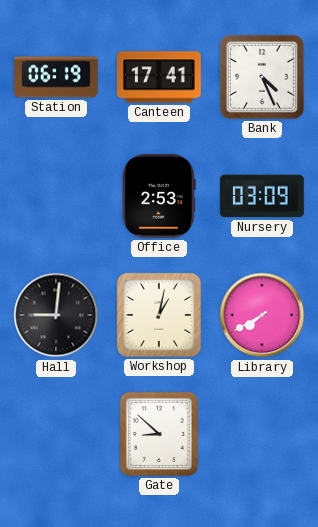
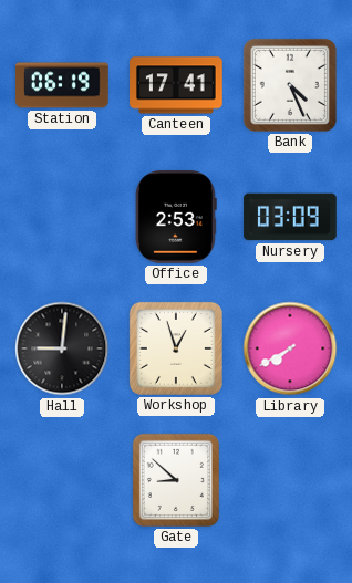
Workshop: 1:02 -> 12:57 (176, 348)
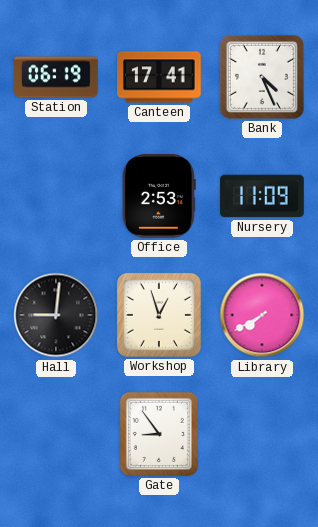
Nursery: 03:09 -> 11:09 (262, 196)
Gate: 8:52 -> 8:54 (159, 434)
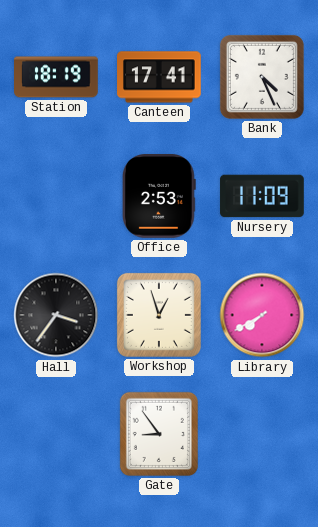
Station: 06:19 -> 18:19 (56, 77)
Hall: 9:01 -> 3:36 (56, 315)
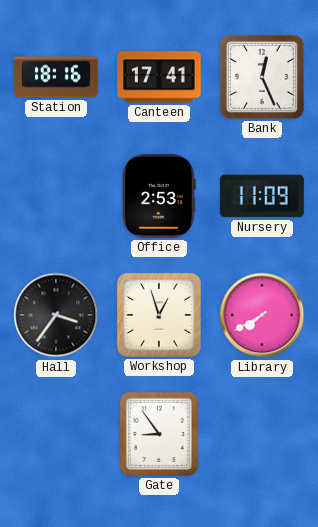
Station: 18:19 -> 18:16 (56, 77)
Bank: 4:26 -> 12:26 (262, 77)
